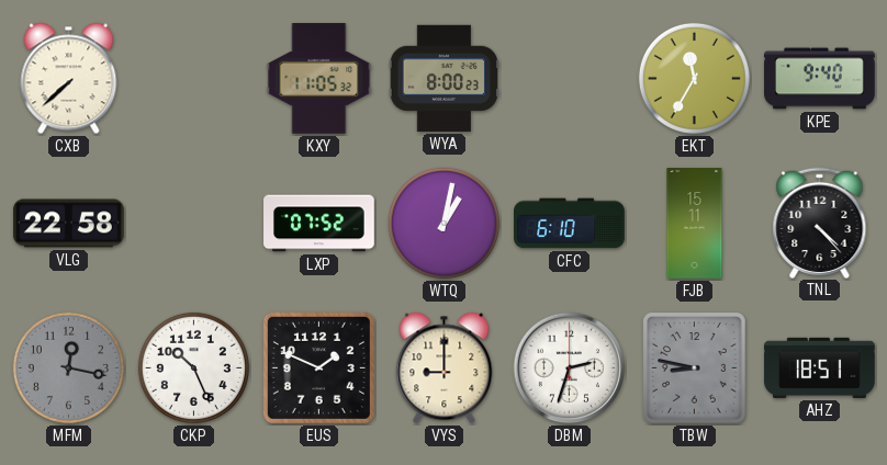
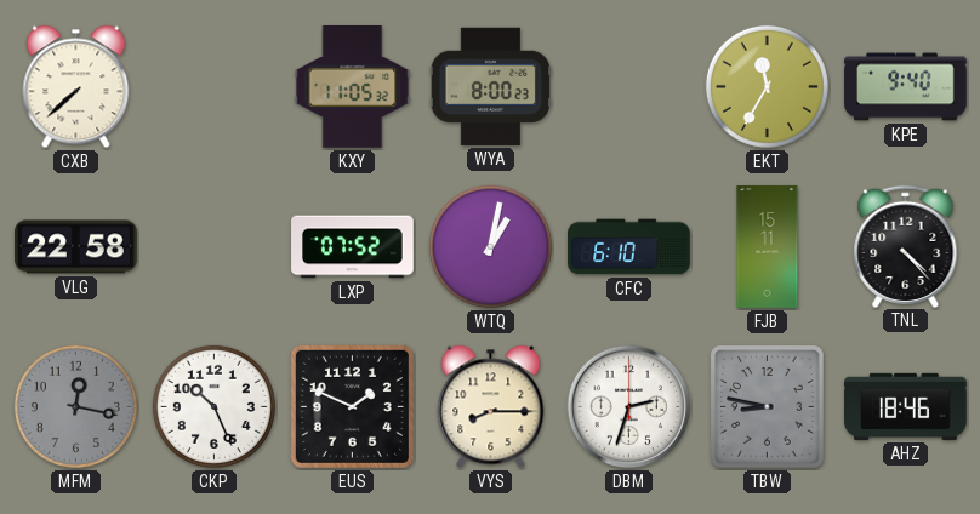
VYS: 9:00 -> 8:15 (491, 407)
AHZ: 18:51 -> 18:46 (906, 406)
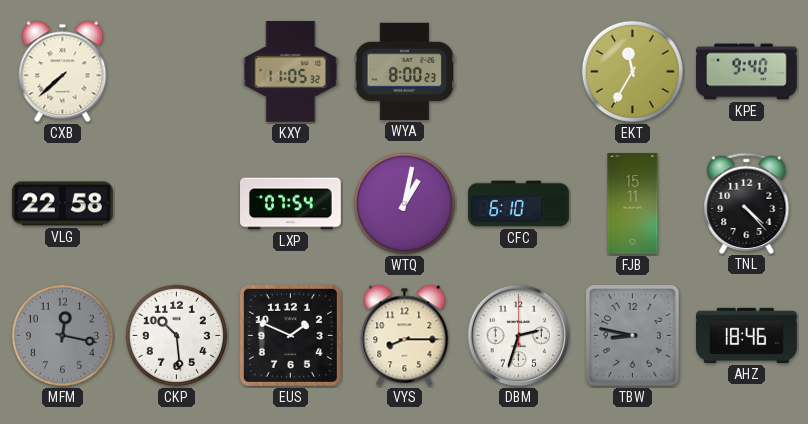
LXP: 07:52 -> 07:54 (291, 204)
CKP: 10:26 -> 10:29 (176, 335)
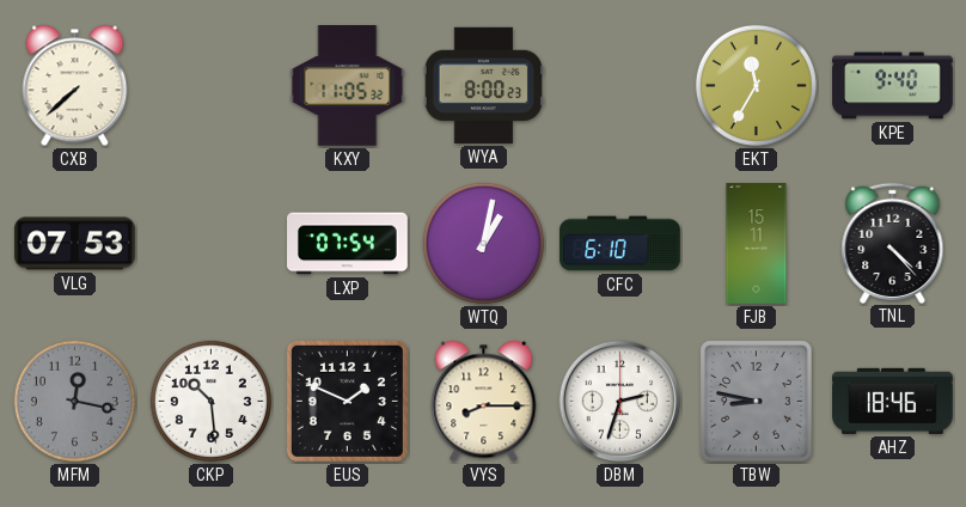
VLG: 22:58 -> 07:53 (75, 244)
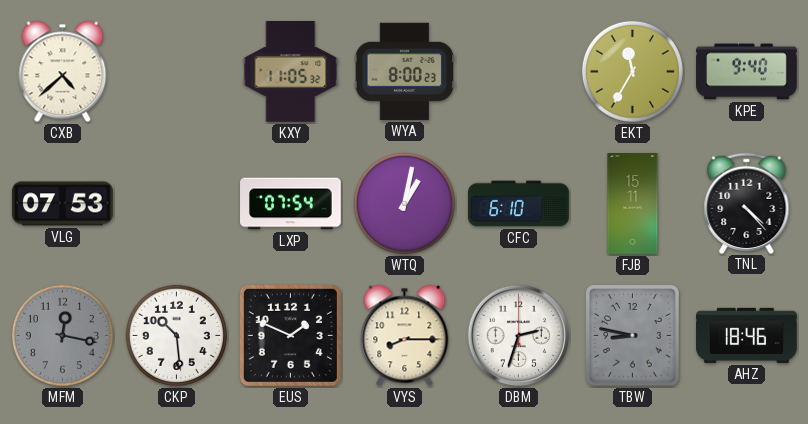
CXB: 7:38 -> 4:38 (63, 72)
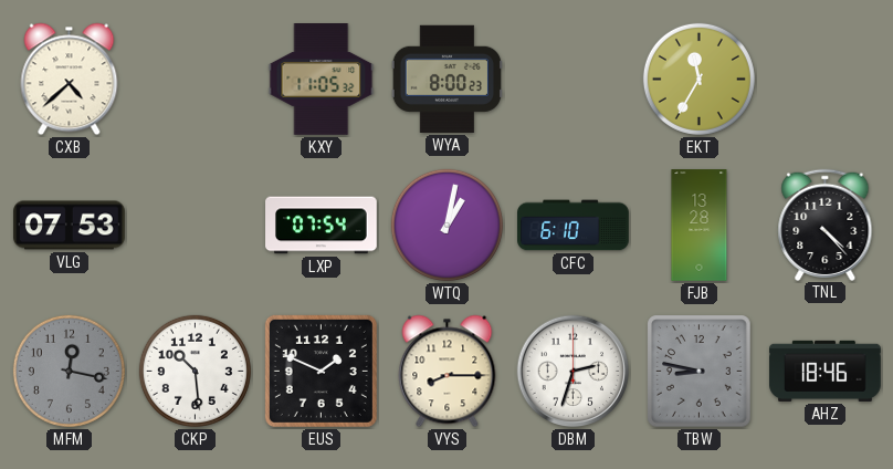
KPE: 9:40 -> none (747, 72)
FJB: 15:11 -> 13:28 (700, 226)
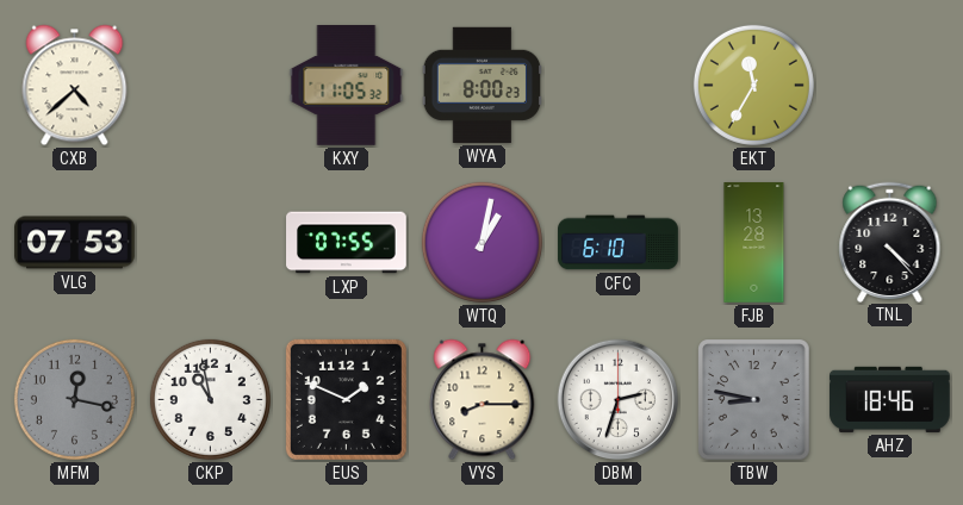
LXP: 07:54 -> 07:55 (347, 243)
CKP: 10:29 -> 10:58 (210, 399)
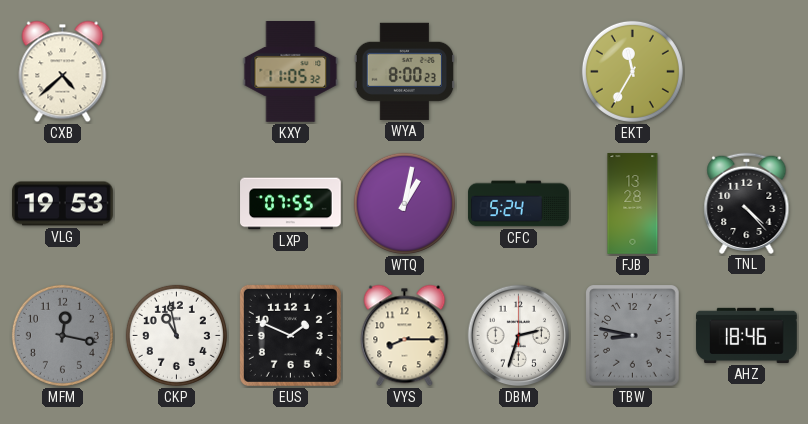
VLG: 07:53 -> 19:53 (63, 204)
CFC: 6:10 -> 5:24 (519, 204)
